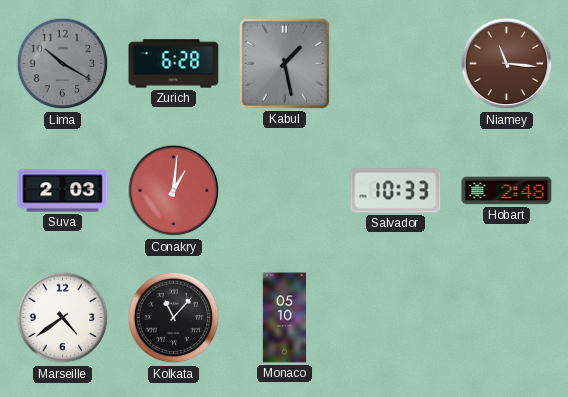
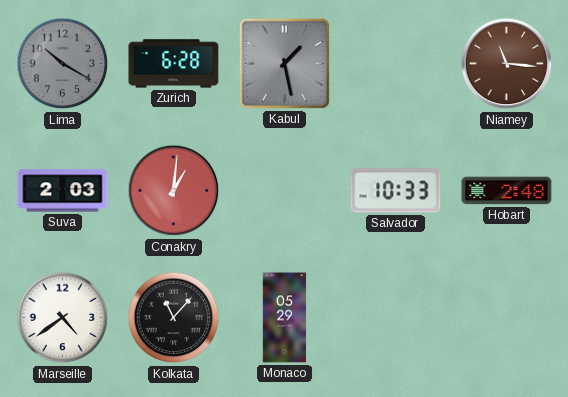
Monaco: 05:10 -> 05:29 (285, 318)
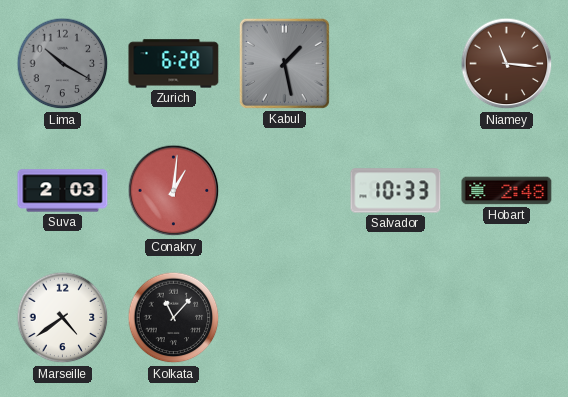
Monaco: 05:29 -> none (285, 318)
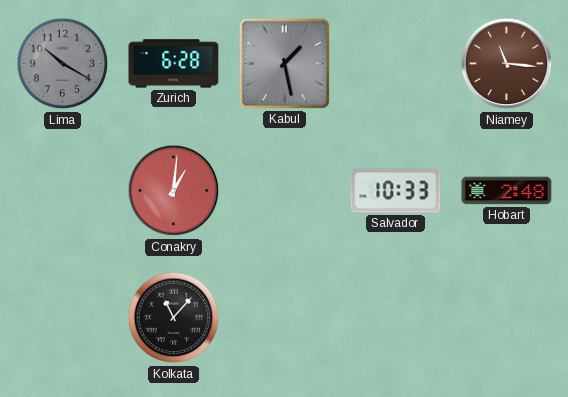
Suva: 2:03 -> none (63, 191)
Marseille: 4:39 -> none (63, 318)
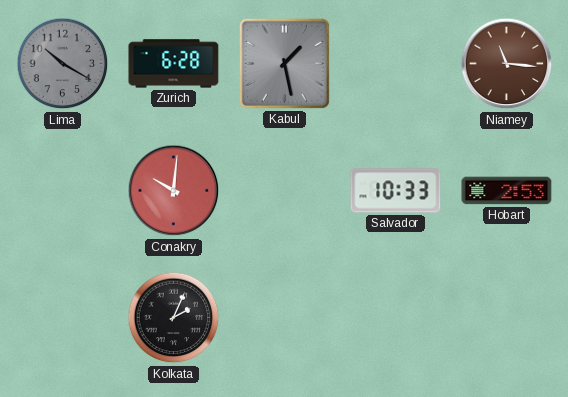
Conakry: 1:01 -> 10:01 (174, 191)
Hobart: 2:48 -> 2:53 (507, 191)
Kolkata: 11:07 -> 2:04 (174, 318)
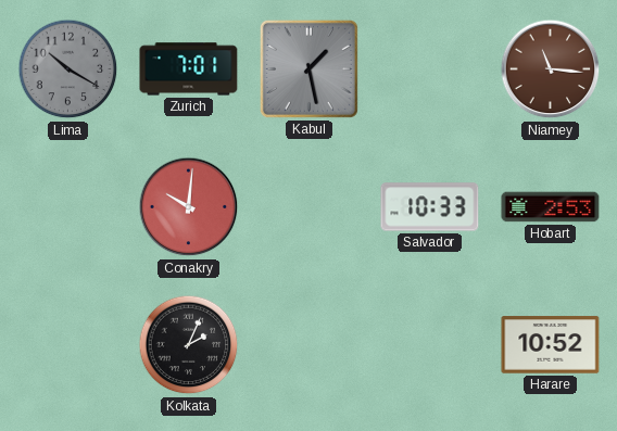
Zurich: 6:28 -> 7:01 (189, 69)
Harare: none -> 10:52 (551, 345)
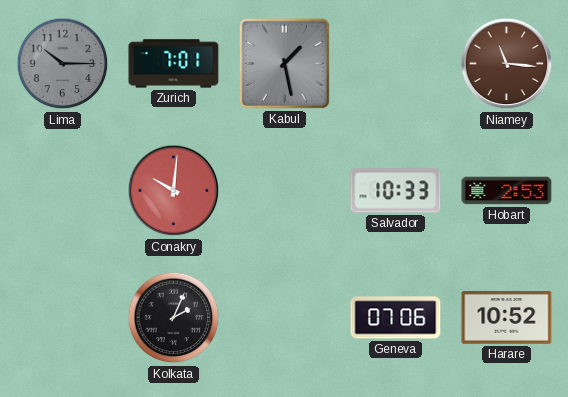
Lima: 10:20 -> 10:15 (63, 64)
Geneva: none -> 07:06 (396, 318)
